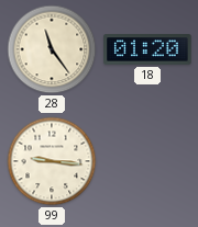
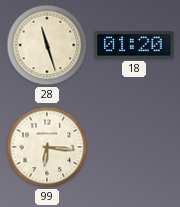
28: 11:24 -> 11:27 (47, 45)
99: 9:16 -> 6:16 (47, 147)
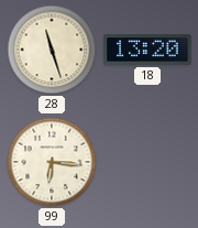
18: 01:20 -> 13:20 (147, 50)
